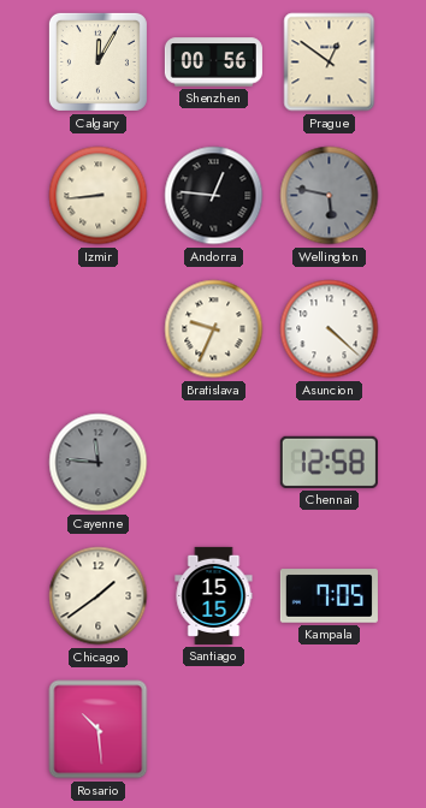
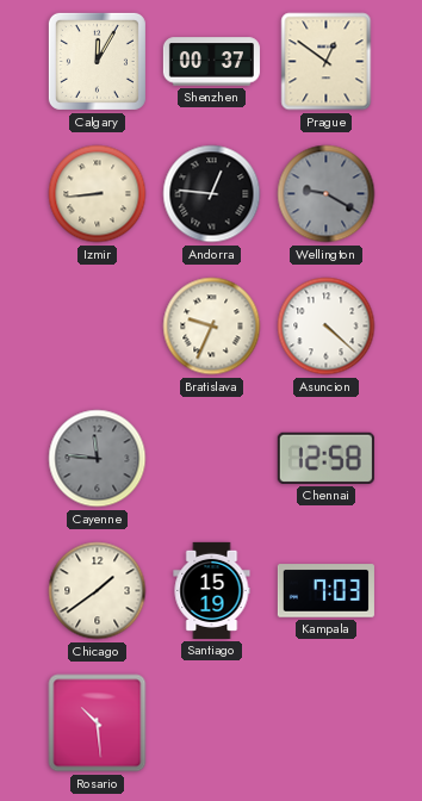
Shenzhen: 00:56 -> 00:37 (211, 62)
Wellington: 5:47 -> 9:20 (327, 194)
Santiago: 15:15 -> 15:19 (212, 590)
Kampala: 7:05 -> 7:03 (325, 591)
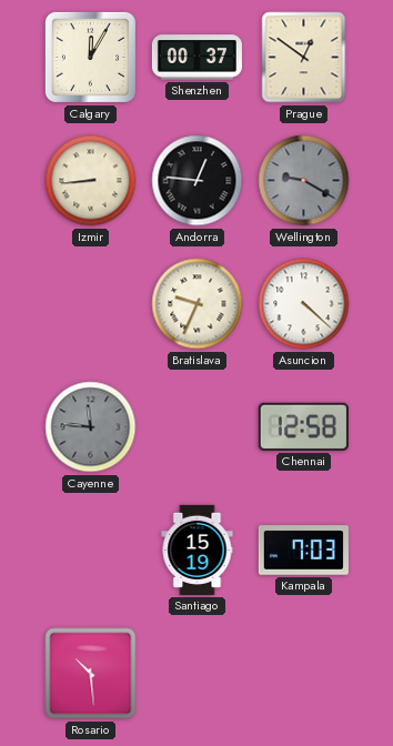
Chicago: 1:39 -> none (98, 591)
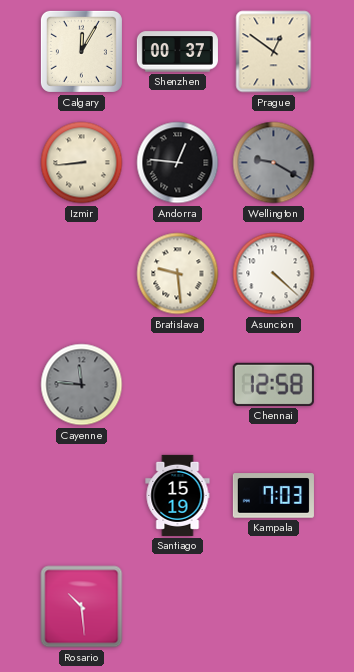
Bratislava: 9:34 -> 9:29 (178, 274)
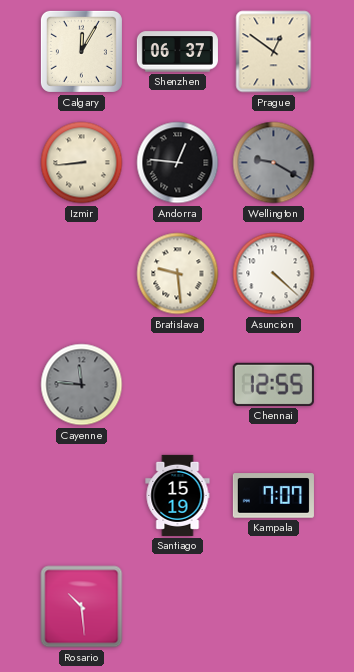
Shenzhen: 00:37 -> 06:37 (177, 52)
Chennai: 12:58 -> 12:55 (273, 384)
Kampala: 7:03 -> 7:07 (273, 496)
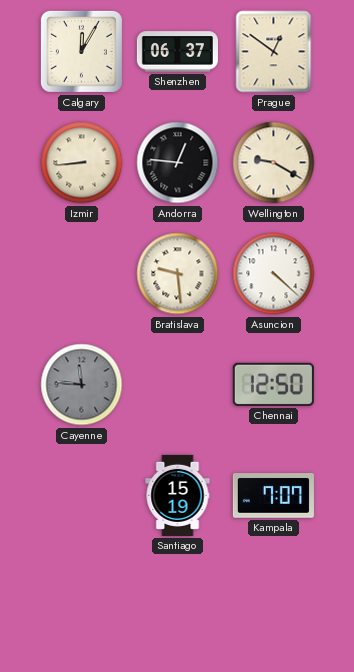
Wellington dial: grey -> cream (274, 163)
Chennai: 12:55 -> 12:50 (273, 384)
Rosario: 10:29 -> none (82, 607)
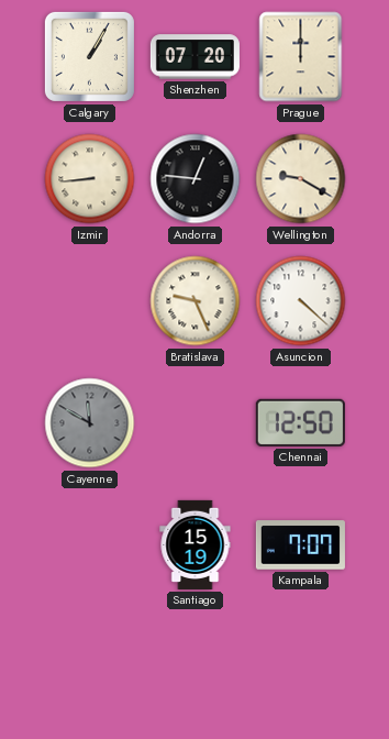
Calgary: 12:05 -> 1:05 (89, 56)
Shenzhen: 06:37 -> 07:20 (194, 57)
Prague: 12:51 -> 12:00 (301, 57)
Bratislava: 9:29 -> 9:26 (196, 301)
Cayenne: 11:46 -> 11:50 (90, 423)
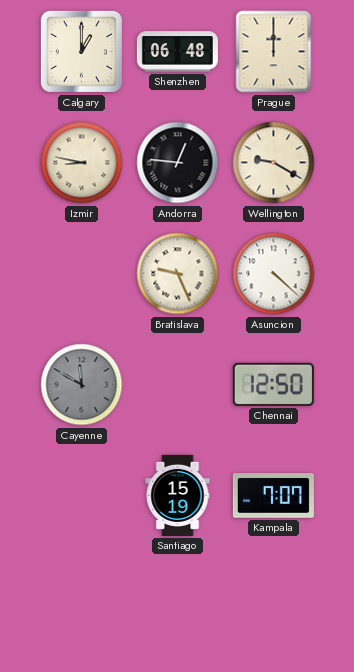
Calgary: 1:05 -> 1:00 (81, 51)
Shenzhen: 07:20 -> 06:48 (177, 52)
Izmir: 8:44 -> 8:47 (82, 163)
